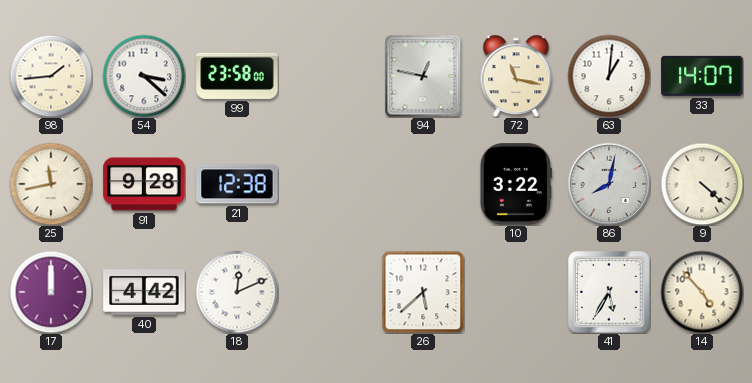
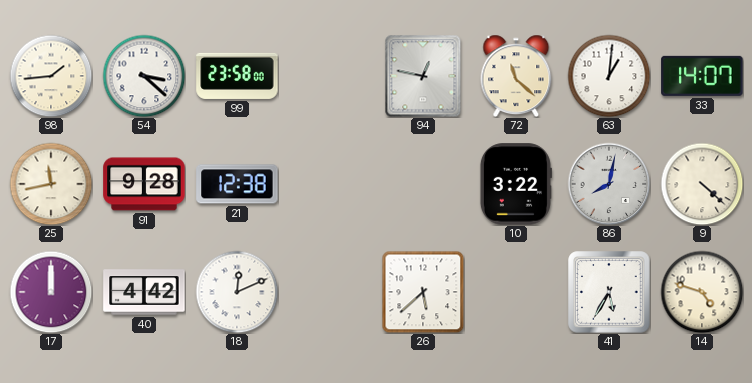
72: 11:17 -> 11:22 (516, 76)
14: 4:53 -> 4:48 (702, 292)
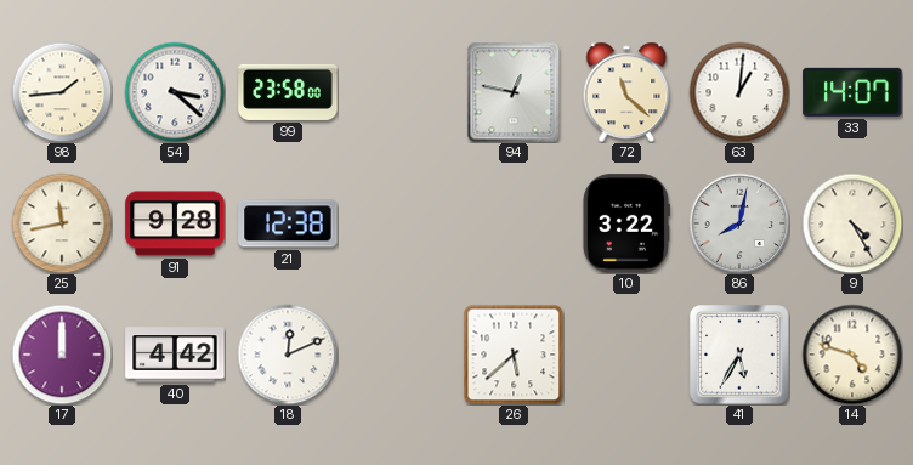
9: 4:22 -> 4:25 (852, 223)
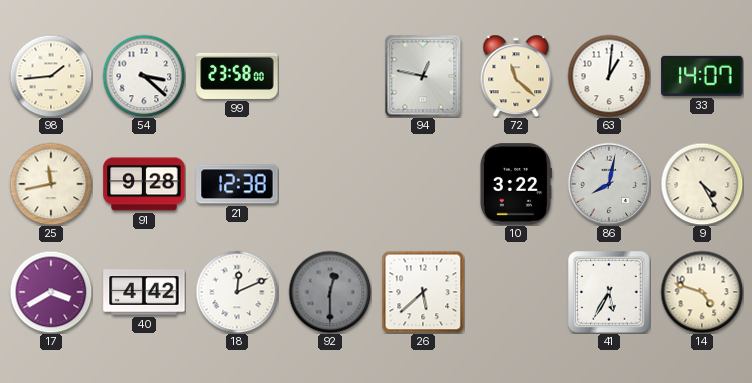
17: 12:00 -> 3:40 (51, 292)
92: none -> 12:30 (330, 292)
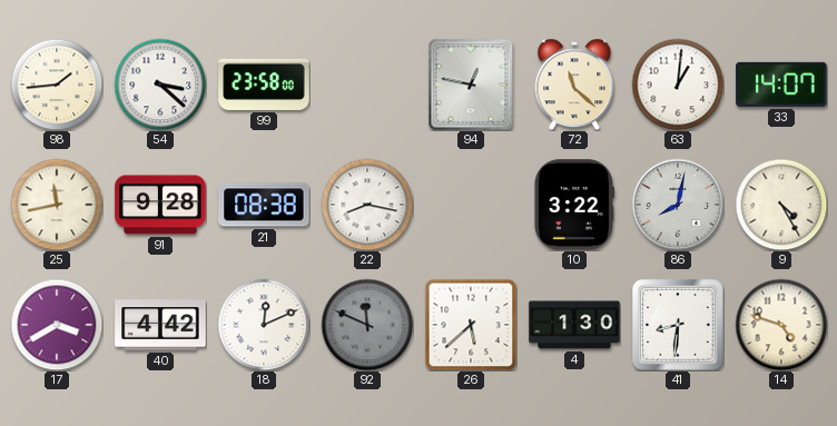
21: 12:38 -> 08:38 (264, 205)
22: none -> 8:17 (367, 205)
92: 12:30 -> 11:49 (367, 325)
4: none -> 1:30 (574, 325)
41: 5:35 -> 8:31 (678, 325)
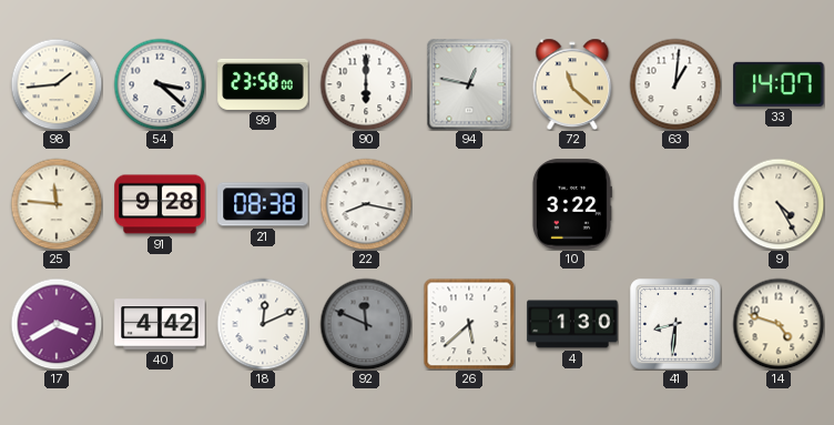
90: none -> 6:00 (366, 84)
25: 11:43 -> 11:46 (57, 204)
86: 8:02 -> none (678, 205)
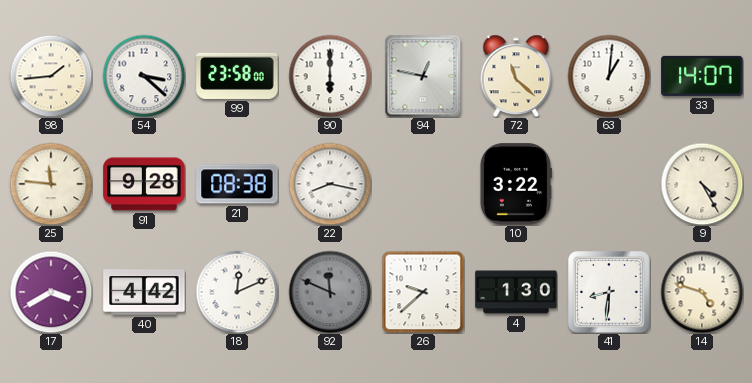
26: 5:38 -> 9:38 (423, 292)
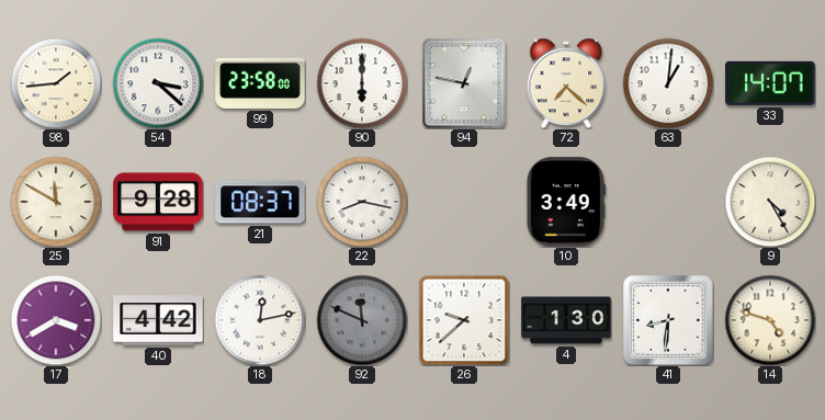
72: 11:22 -> 7:22 (566, 83)
25: 11:46 -> 11:50 (56, 202)
21: 08:38 -> 08:37 (260, 202)
10: 3:22 -> 3:49 (565, 202)
18: 12:11 -> 12:13 (260, 320)
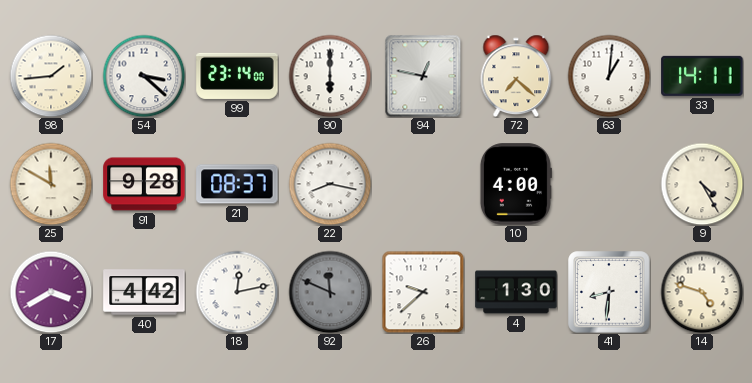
99: 23:58 -> 23:14 (237, 76)
33: 14:07 -> 14:11 (702, 76)
10: 3:49 -> 4:00 (515, 184)
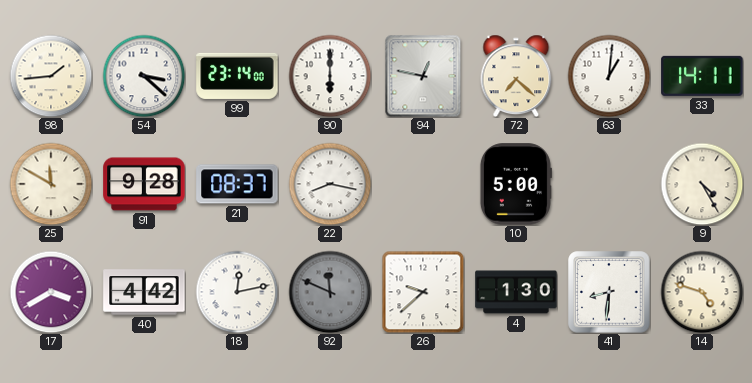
10: 4:00 -> 5:00 (515, 184)
